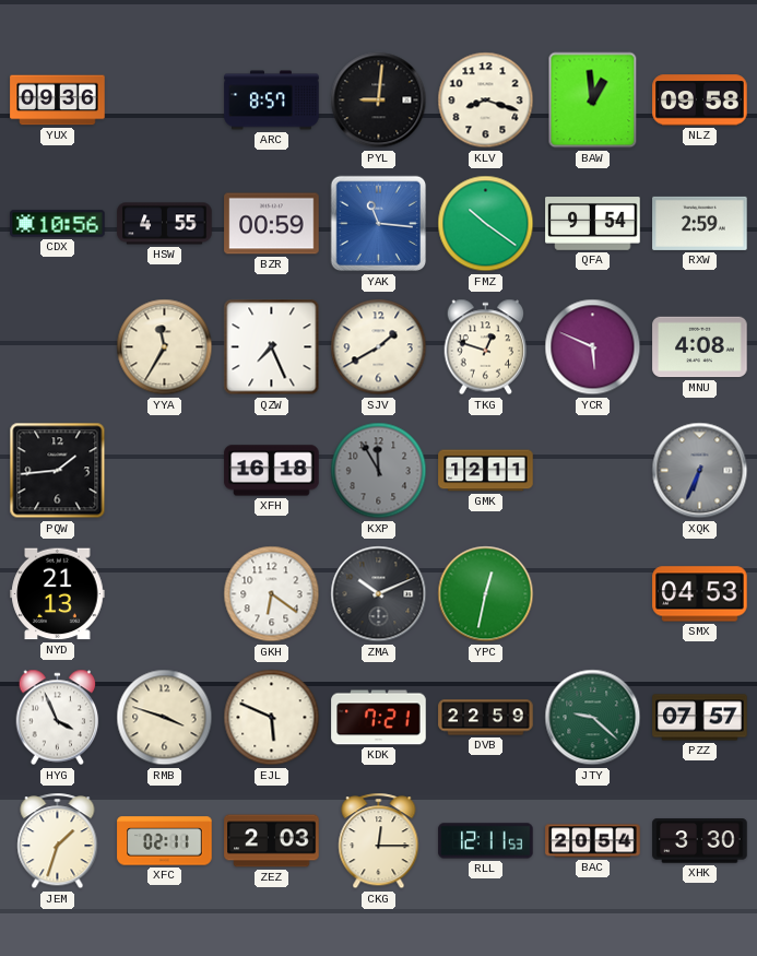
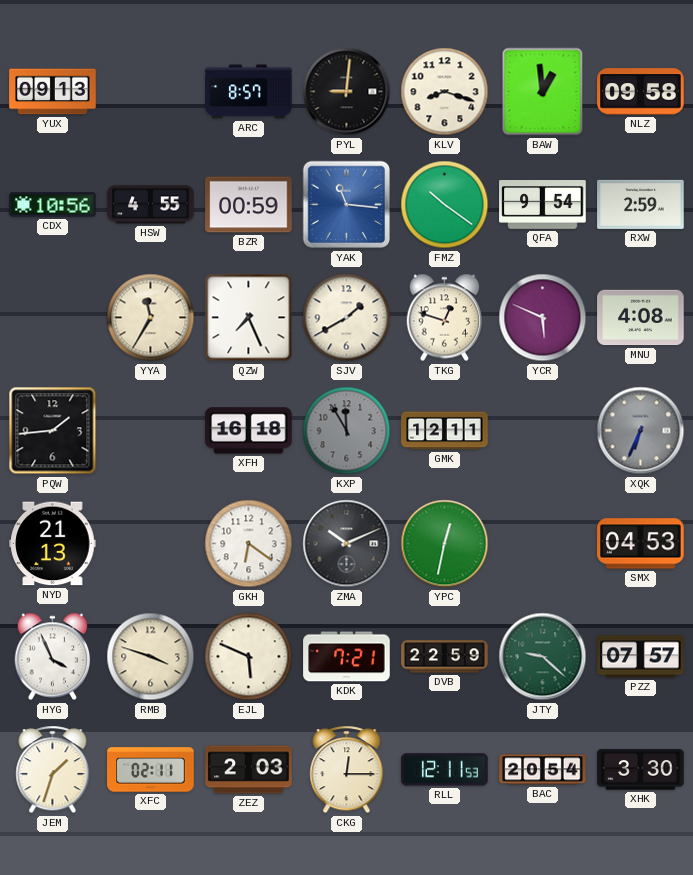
YUX: 09:36 -> 09:13 (53, 92)
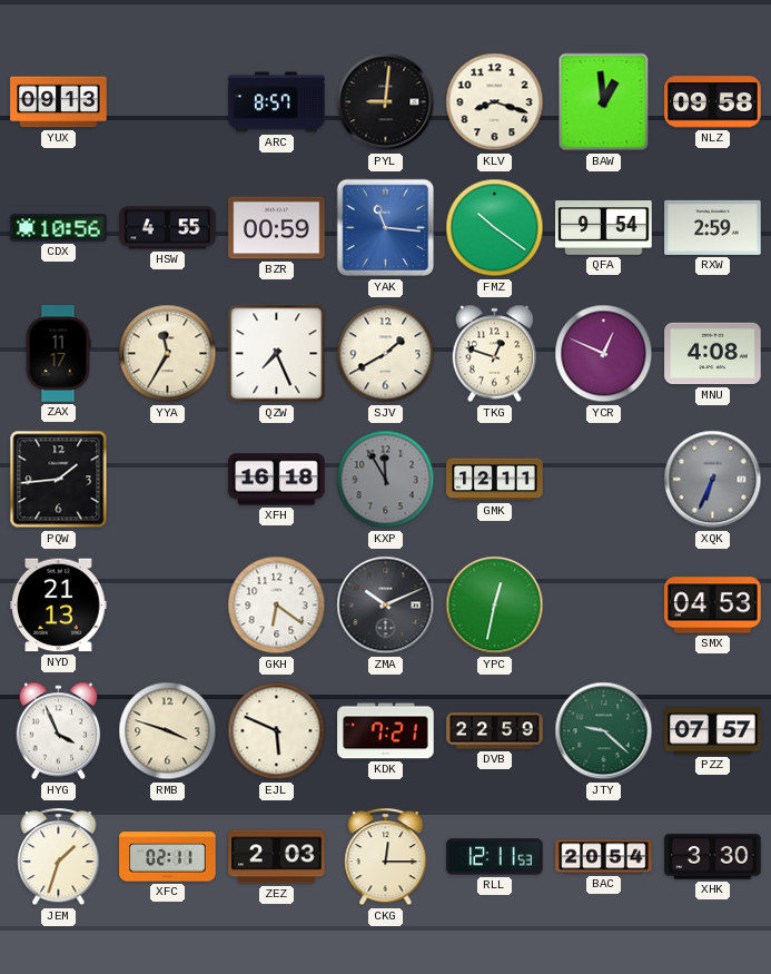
ZAX: none -> 11:17 (58, 354)
YCR: 5:49 -> 12:49 (604, 354)
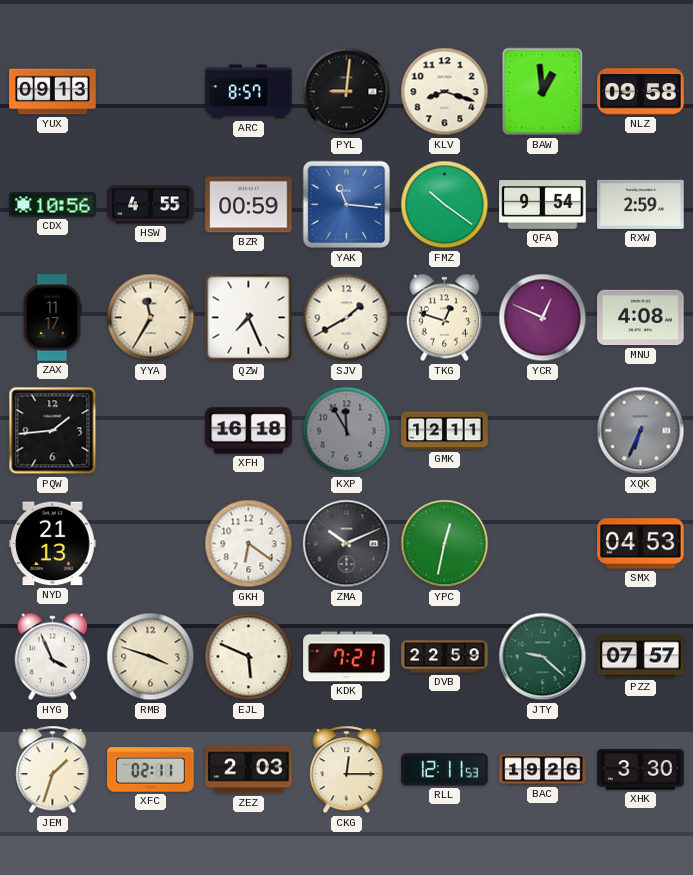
BAC: 20:54 -> 19:26 (543, 770)
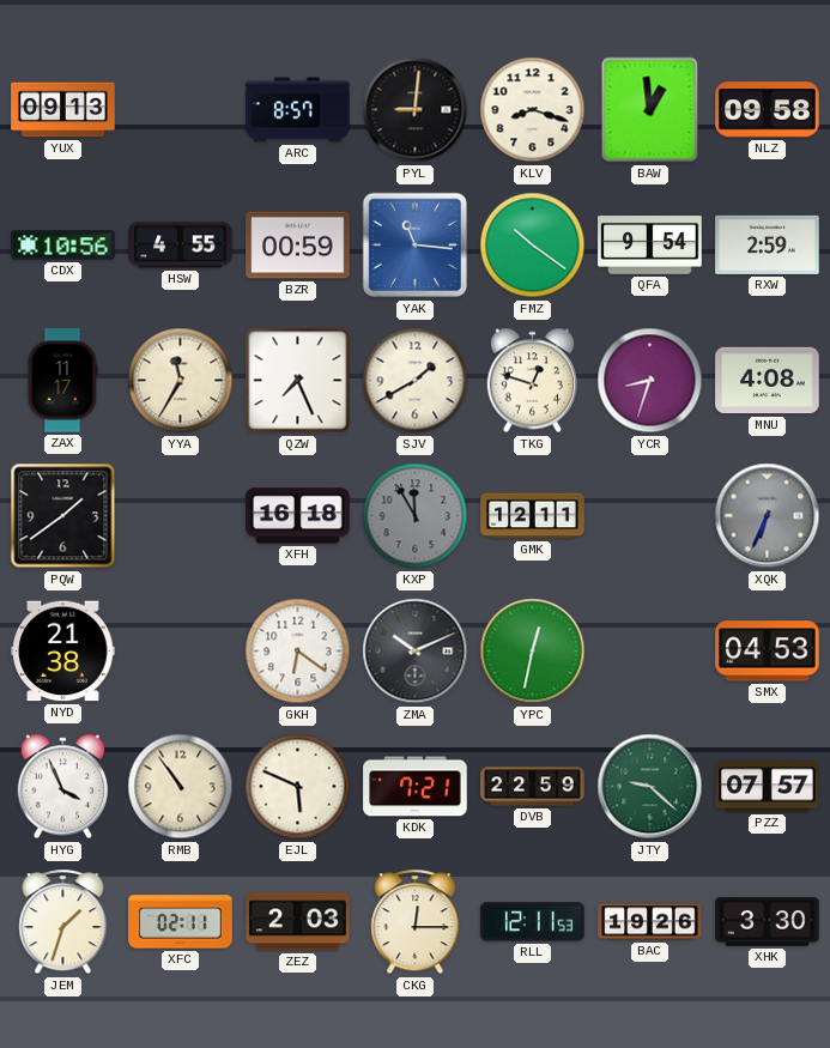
YCR: 12:49 -> 8:33 (650, 381)
PQW: 1:44 -> 1:39 (63, 516)
NYD: 21:13 -> 21:38 (63, 652)
RMB: 3:48 -> 10:54 (181, 787)
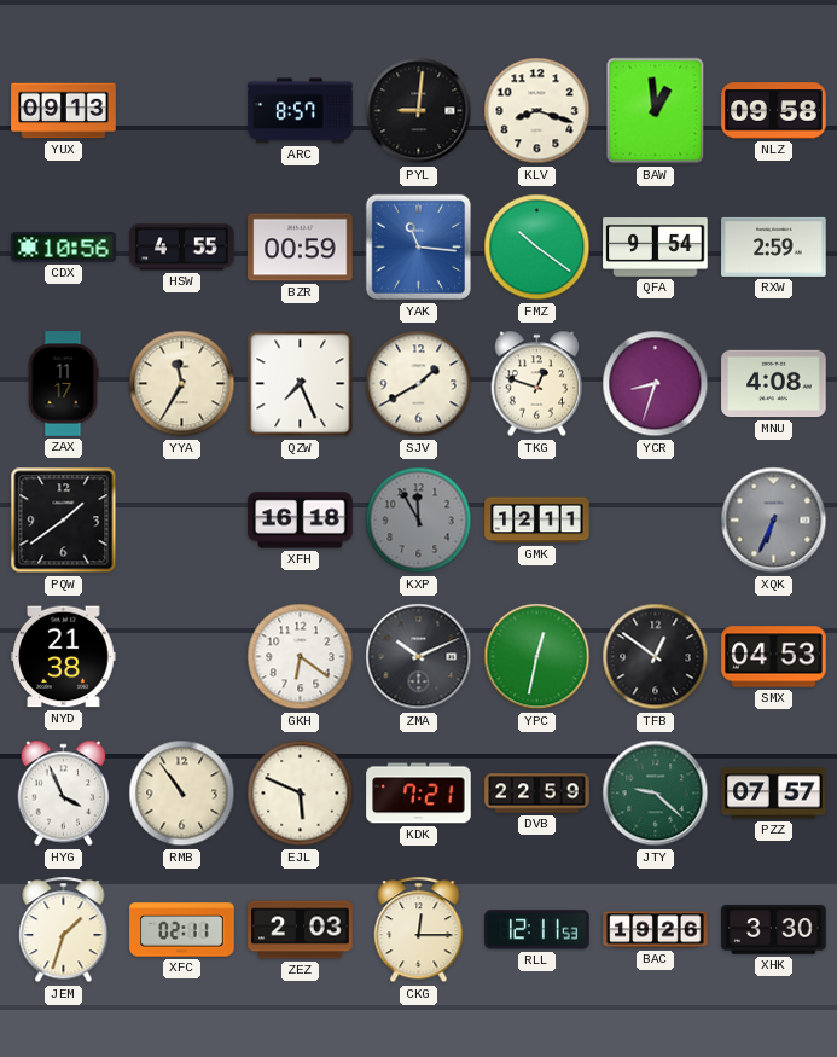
TFB: none -> 12:51 (656, 657)
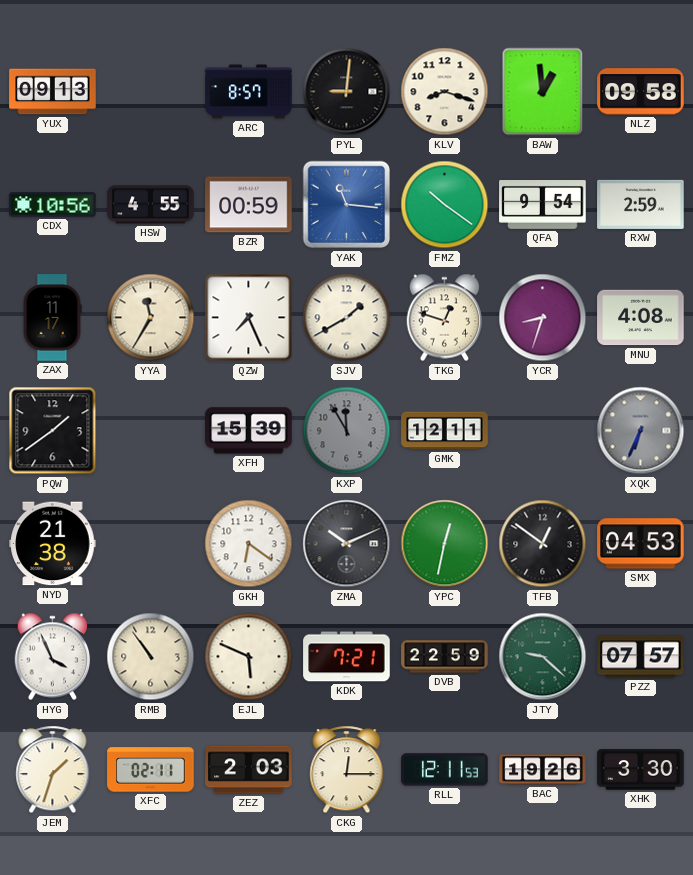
XFH: 16:18 -> 15:39 (249, 431)
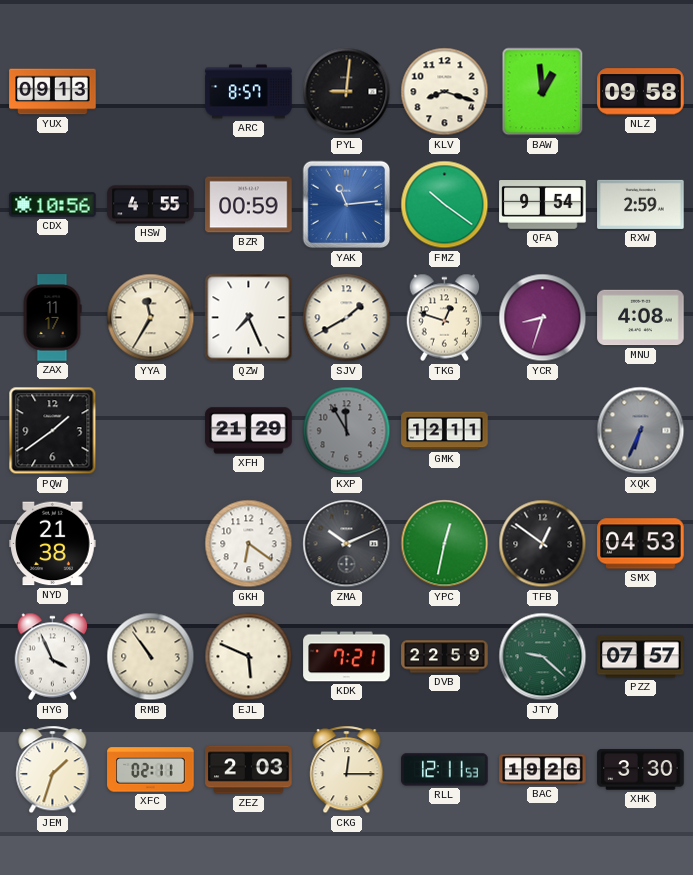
YAK: 11:16 -> 11:14 (347, 205)
XFH: 15:39 -> 21:29 (249, 431)
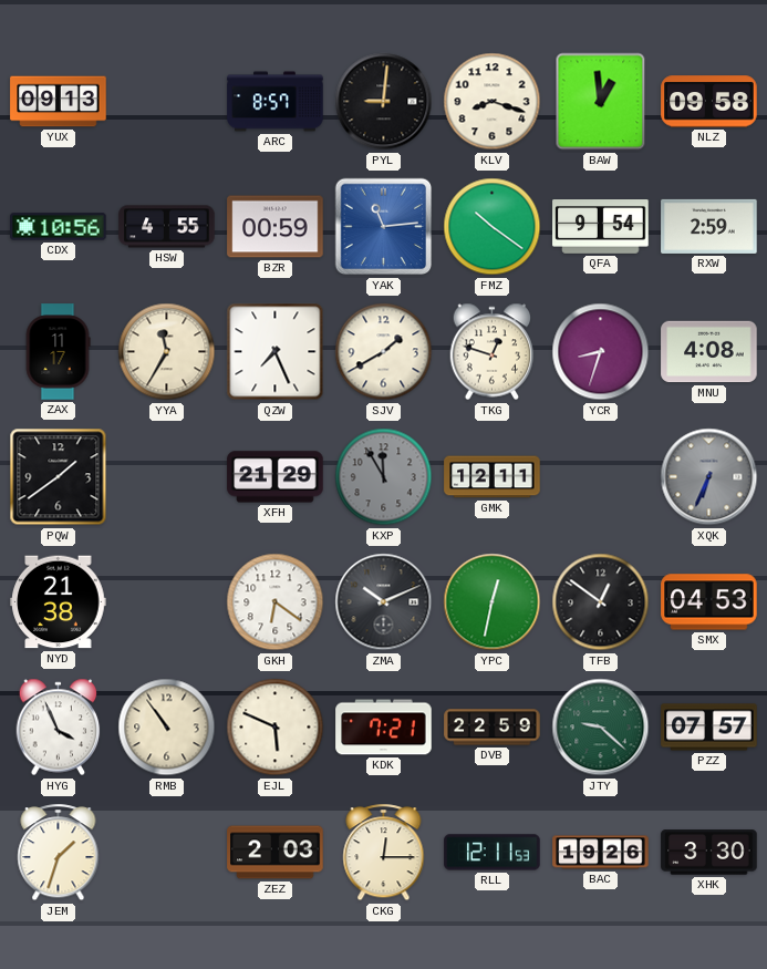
XFC: 02:11 -> none (151, 770)
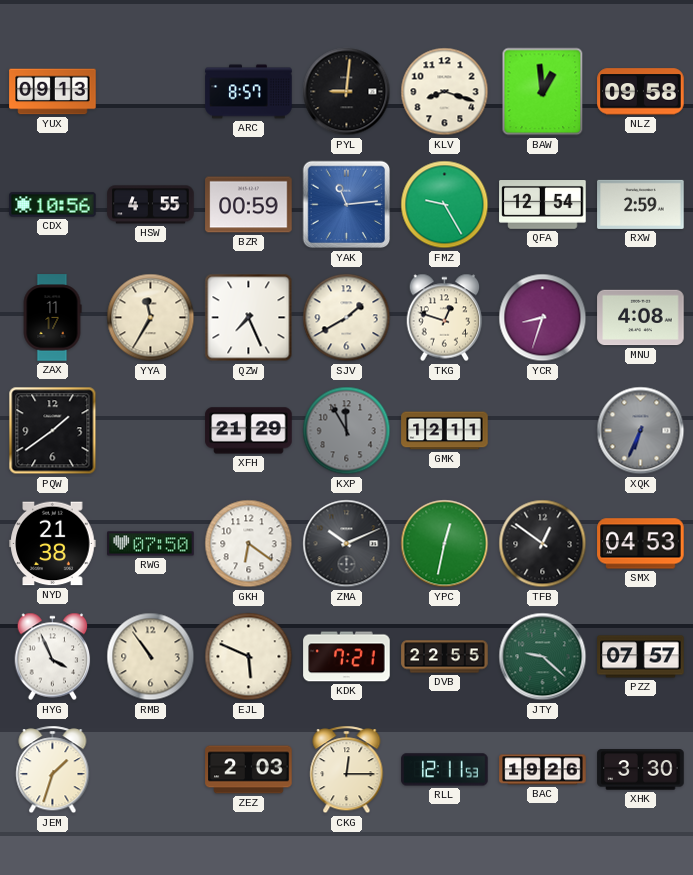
FMZ: 10:21 -> 9:25 (445, 205)
QFA: 9:54 -> 12:54 (543, 205)
RWG: none -> 07:50 (151, 544)
DVB: 22:59 -> 22:55 (445, 657)
